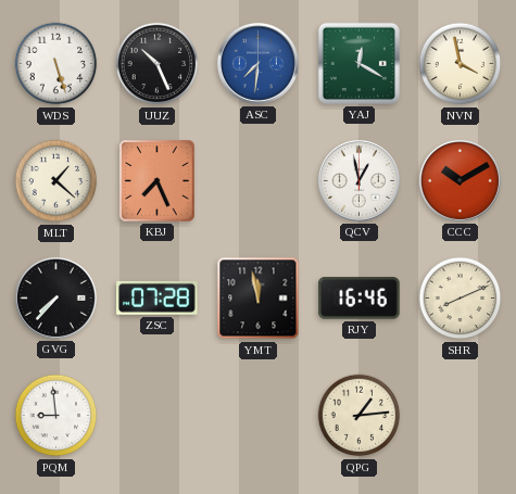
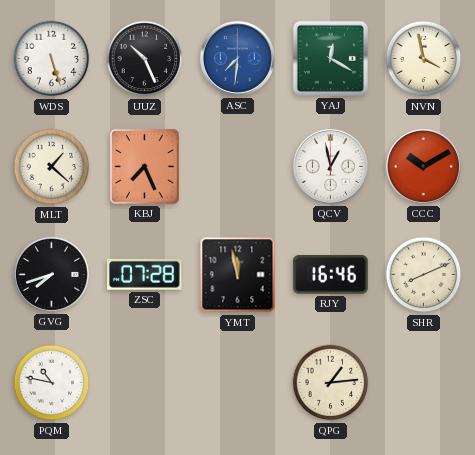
GVG: 7:37 -> 7:42 (51, 274)
PQM: 8:59 -> 10:47 (52, 383)
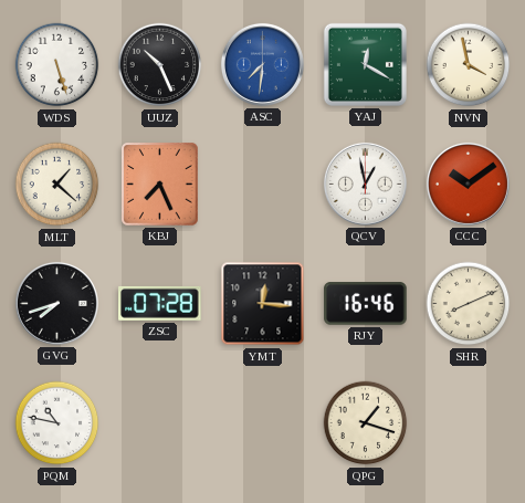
CCC: 10:10 -> 10:09 (468, 184)
YMT: 11:58 -> 12:16 (263, 304)
QPG: 1:14 -> 1:18 (366, 423)
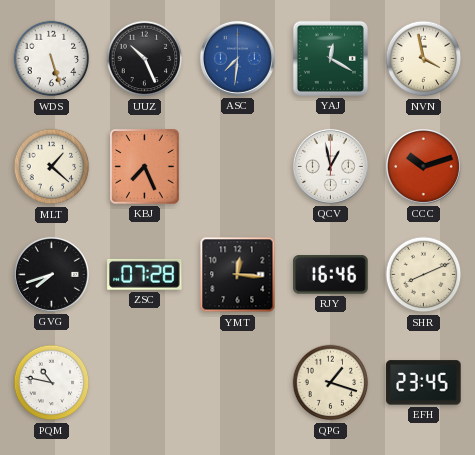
CCC: 10:09 -> 10:12 (423, 166)
EFH: none -> 23:45 (424, 383)
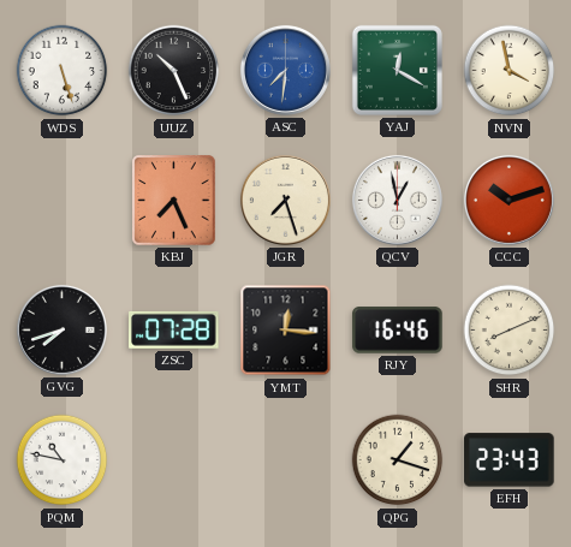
MLT: 1:22 -> none (52, 167)
JGR: none -> 7:27 (285, 200)
EFH: 23:45 -> 23:43 (510, 460)
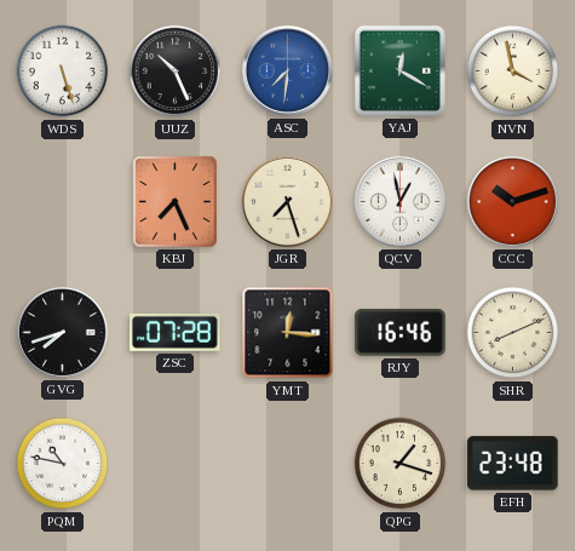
EFH: 23:43 -> 23:48 (513, 464)
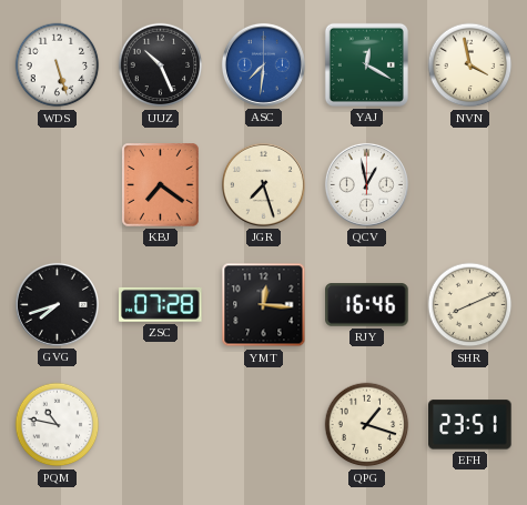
KBJ: 7:26 -> 7:21 (161, 185)
CCC: 10:12 -> none (512, 201)
EFH: 23:48 -> 23:51 (470, 425)
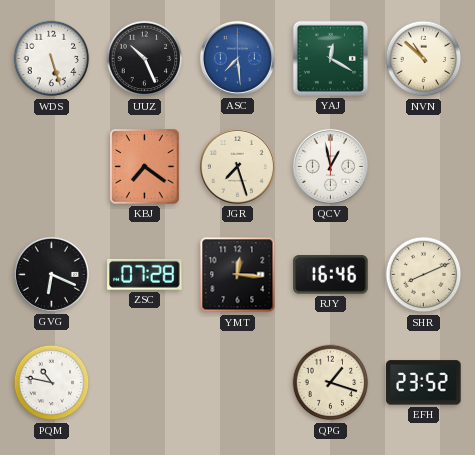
ASC: 7:31 -> 7:29 (237, 58)
NVN: 3:58 -> 10:52 (424, 59)
GVG: 7:42 -> 6:19 (51, 274)
EFH: 23:51 -> 23:52 (424, 383)
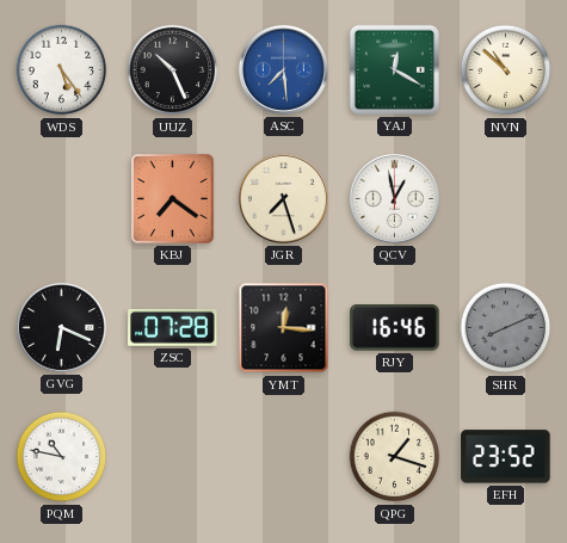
WDS: 5:27 -> 5:24 (62, 70)
SHR dial: cream -> grey (506, 328)
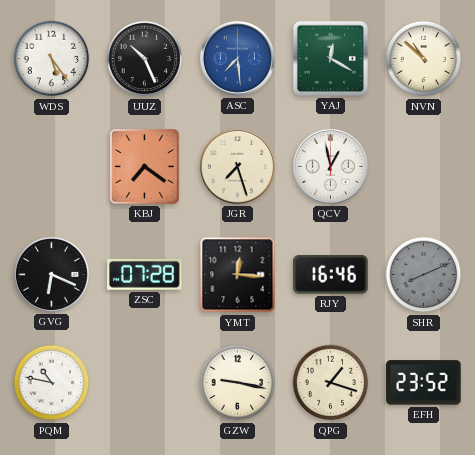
GZW: none -> 9:17 (238, 383)
